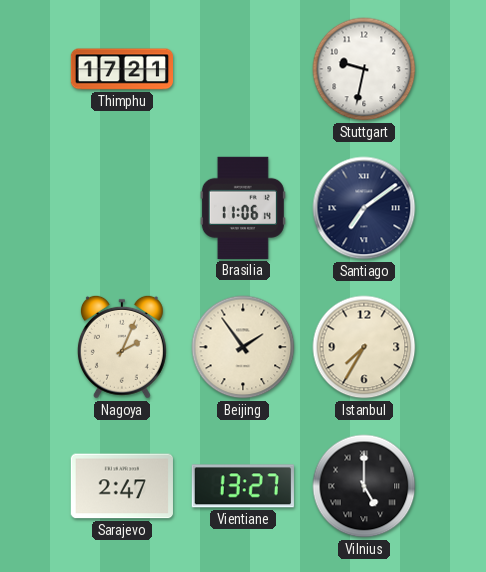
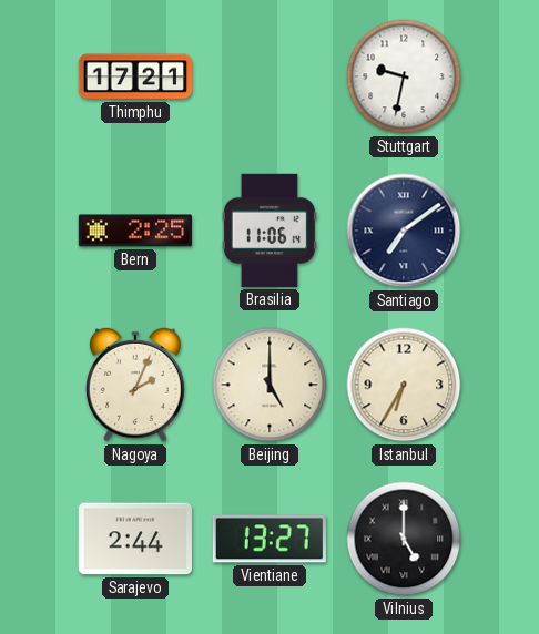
Bern: none -> 2:25 (134, 231)
Beijing: 1:54 -> 5:00 (269, 385)
Istanbul: 7:35 -> 6:35 (404, 385)
Sarajevo: 2:47 -> 2:44 (135, 539)
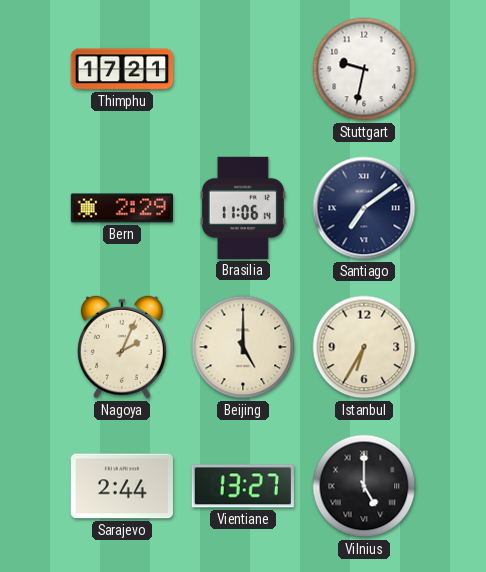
Bern: 2:25 -> 2:29 (121, 208)
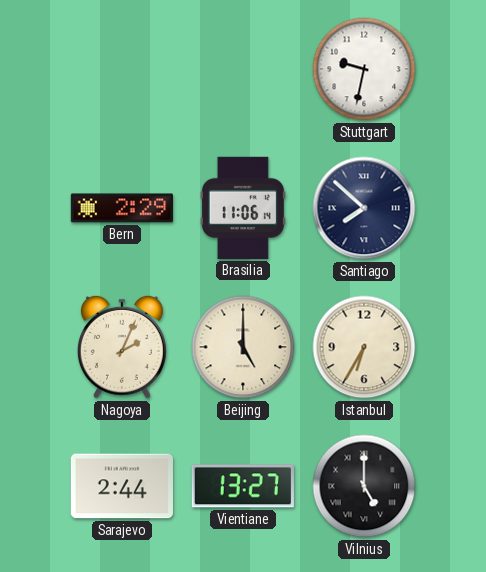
Thimphu: 17:21 -> none (121, 69)
Santiago: 7:09 -> 7:52 (364, 208)
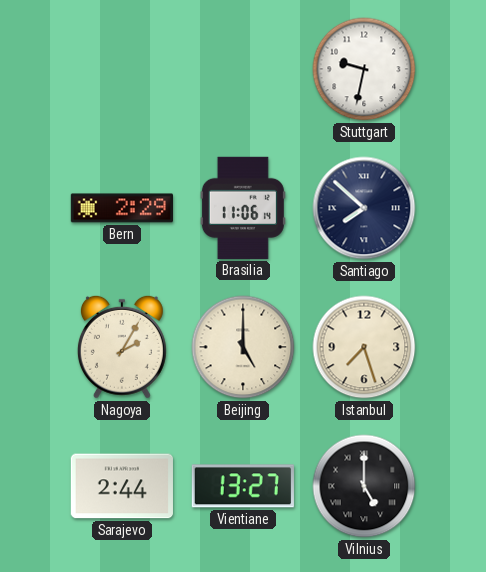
Nagoya: 2:04 -> 2:05 (122, 347)
Istanbul: 6:35 -> 7:27 (364, 347)
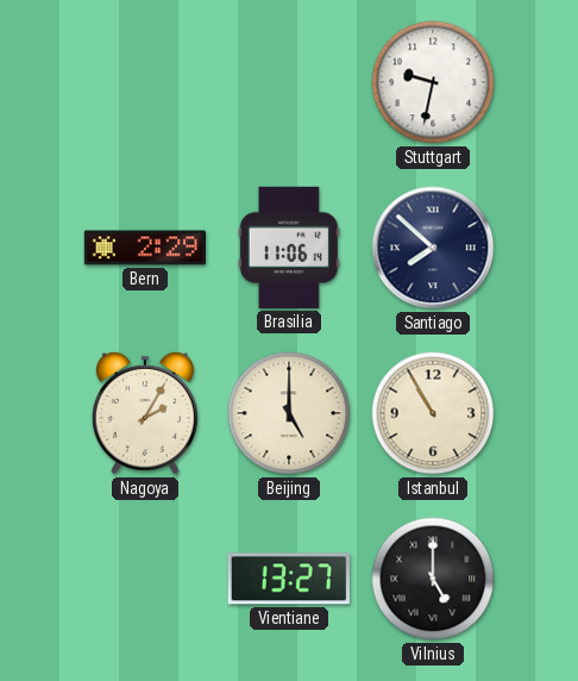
Istanbul: 7:27 -> 10:55 (433, 413)
Sarajevo: 2:44 -> none (122, 486)
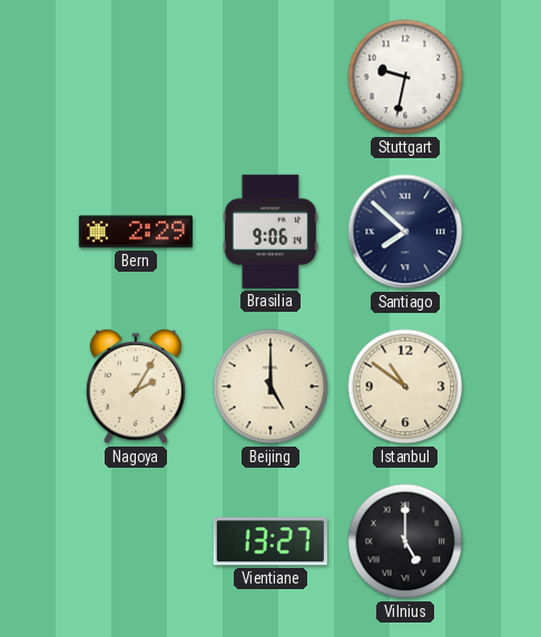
Brasilia: 11:06 -> 9:06 (270, 232)
Istanbul: 10:55 -> 10:51 (405, 386)
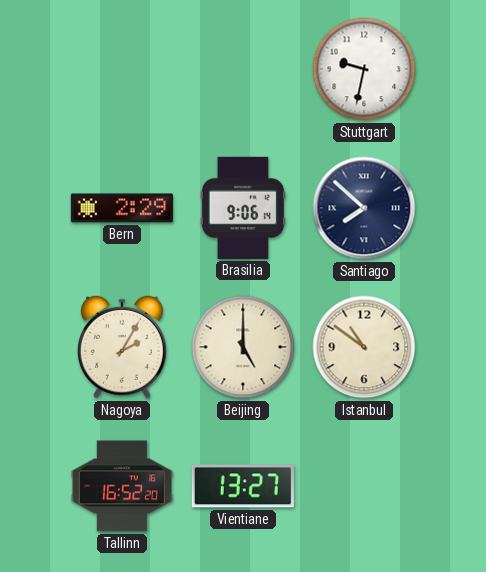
Tallinn: none -> 16:52 (121, 486)
Vilnius: 5:00 -> none (405, 541)
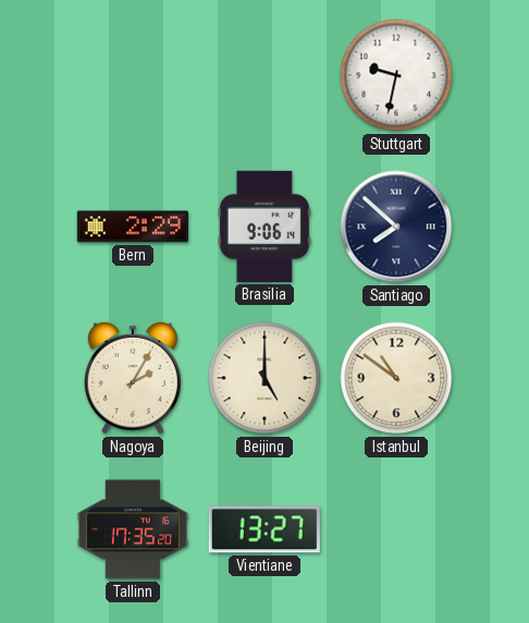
Tallinn: 16:52 -> 17:35 (132, 529)
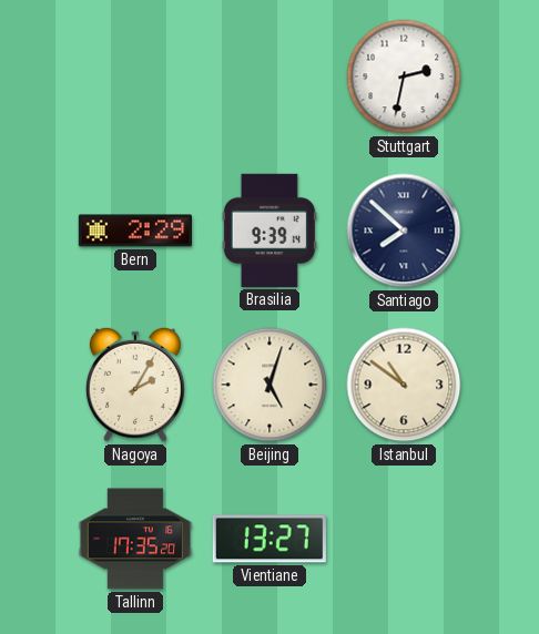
Stuttgart: 9:32 -> 2:32 (404, 76)
Brasilia: 9:06 -> 9:39 (269, 231)
Beijing: 5:00 -> 5:03 (269, 385)
